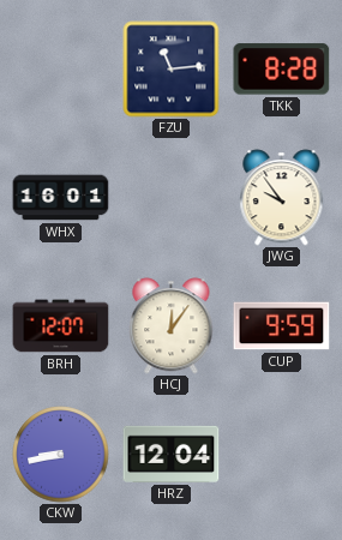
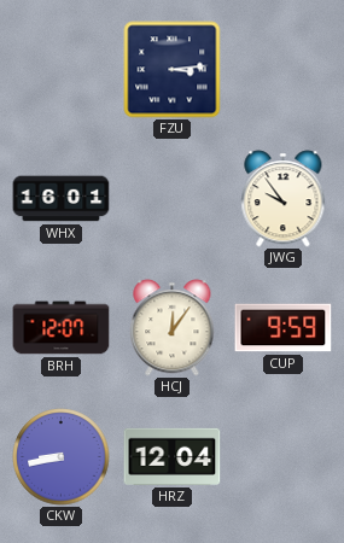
FZU: 11:14 -> 3:14 (173, 70)
TKK: 8:28 -> none (282, 70)
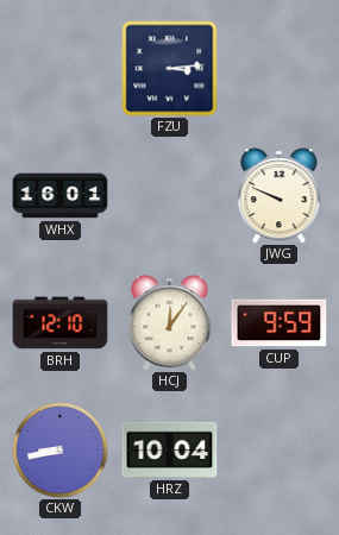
JWG: 9:54 -> 9:49 (280, 196)
BRH: 12:07 -> 12:10 (61, 323)
HRZ: 12:04 -> 10:04 (170, 449)
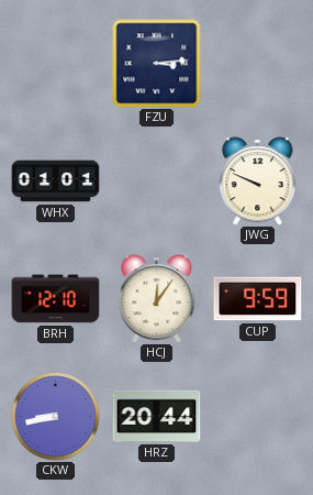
WHX: 16:01 -> 01:01 (56, 182)
HRZ: 10:04 -> 20:44 (157, 416)
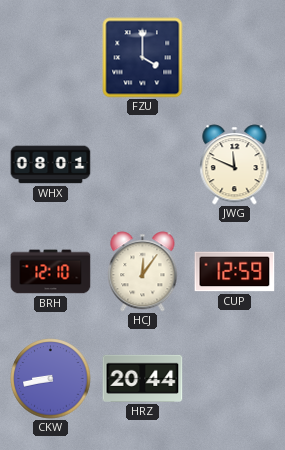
FZU: 3:14 -> 4:00 (143, 58)
WHX: 01:01 -> 08:01 (51, 165)
JWG: 9:49 -> 11:49 (235, 165)
CUP: 9:59 -> 12:59 (235, 272)
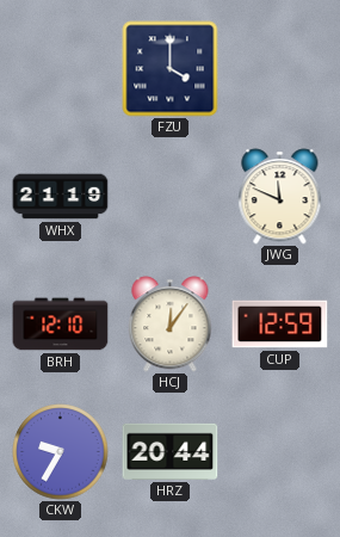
WHX: 08:01 -> 21:19 (61, 197)
CKW: 8:43 -> 9:35 (61, 452)
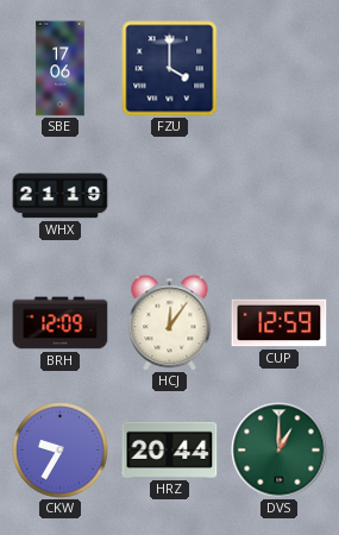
SBE: none -> 17:06 (61, 69)
JWG: 11:49 -> none (280, 197)
BRH: 12:10 -> 12:09 (61, 323)
DVS: none -> 1:00 (280, 451)
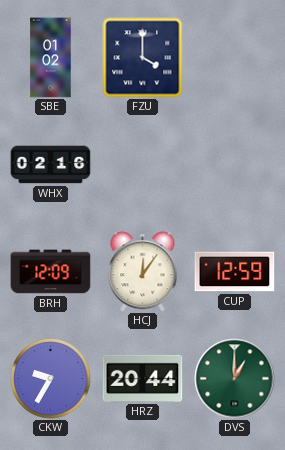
SBE: 17:06 -> 01:02 (51, 58)
WHX: 21:19 -> 02:16 (51, 165)
